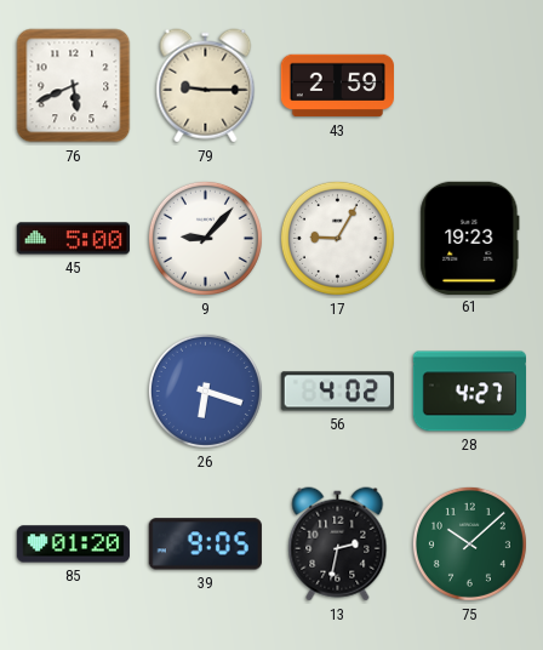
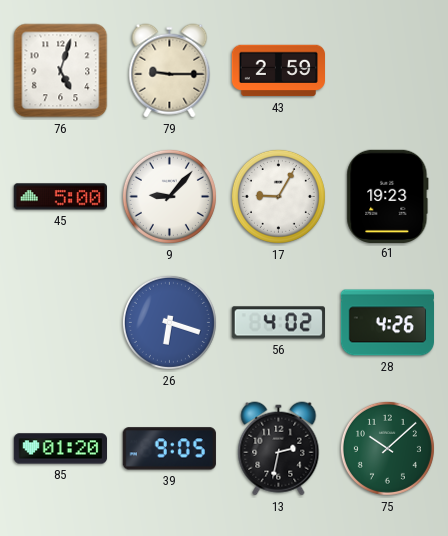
76: 5:41 -> 5:03 (61, 71)
28: 4:27 -> 4:26 (388, 323)
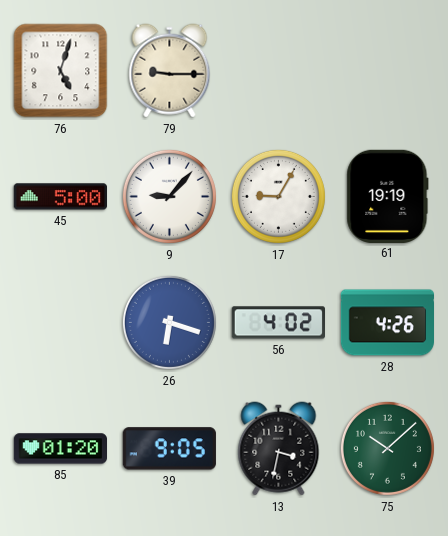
43: 2:59 -> none (278, 71)
61: 19:23 -> 19:19 (388, 196)
13: 2:32 -> 3:32 (279, 449)
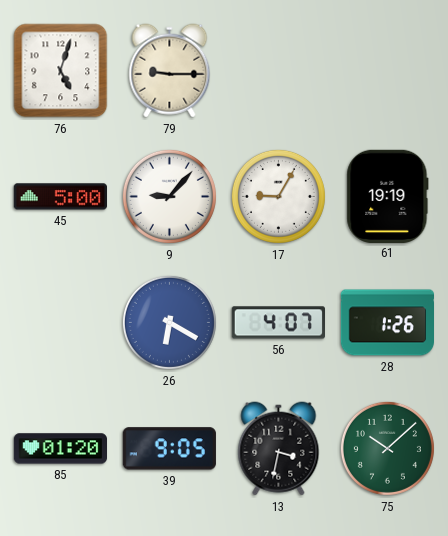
26: 6:18 -> 6:20 (169, 322)
56: 4:02 -> 4:07 (278, 323)
28: 4:26 -> 1:26 (388, 323)
